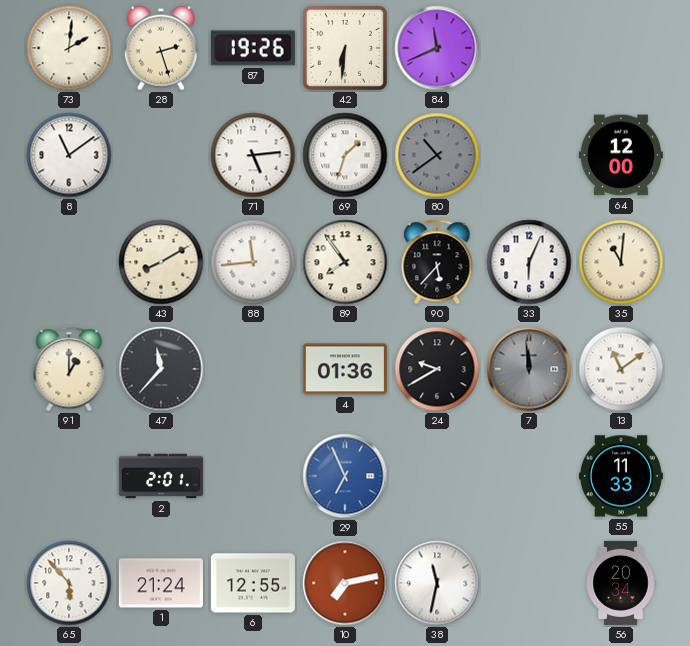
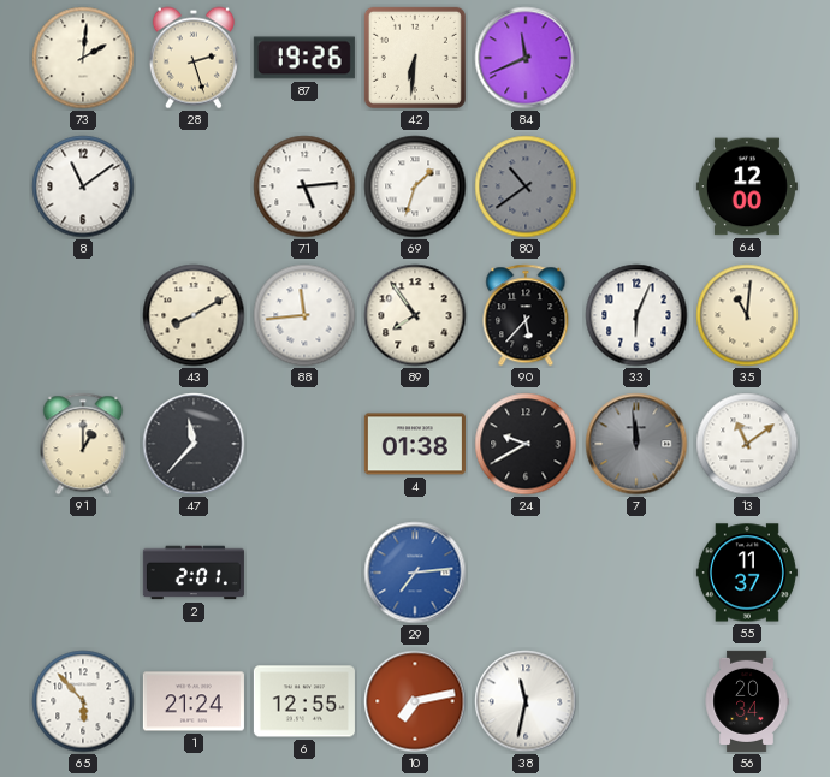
4: 01:36 -> 01:38 (415, 444)
29: 6:56 -> 7:14 (415, 573)
55: 11:33 -> 11:37 (747, 573)
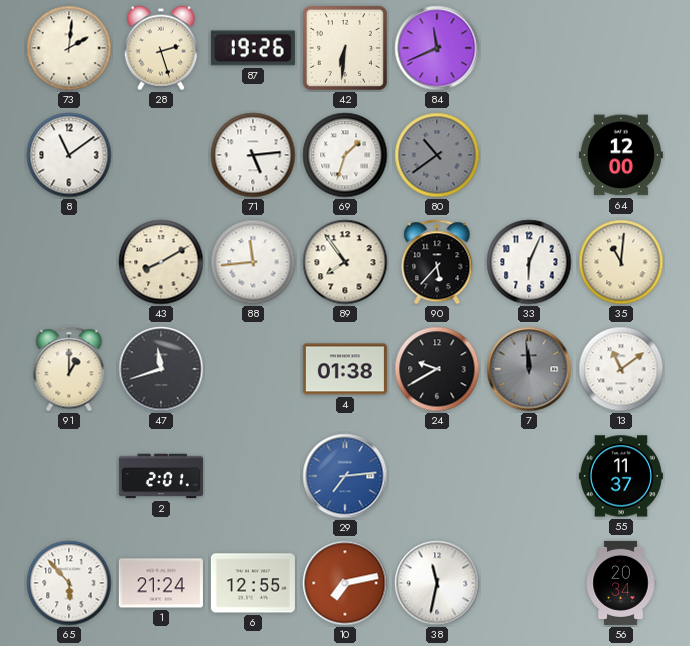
47: 11:37 -> 11:42 (161, 369)
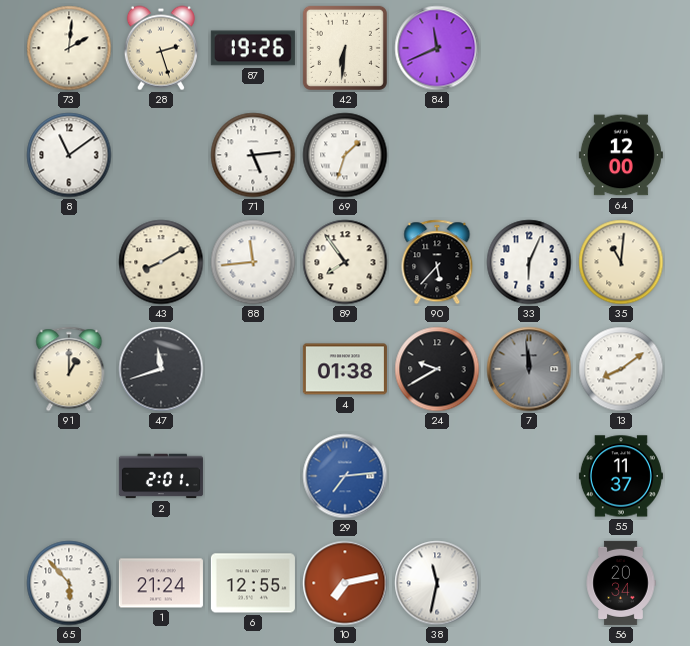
80: 10:39 -> none (437, 155)
13: 11:09 -> 8:09 (621, 369)
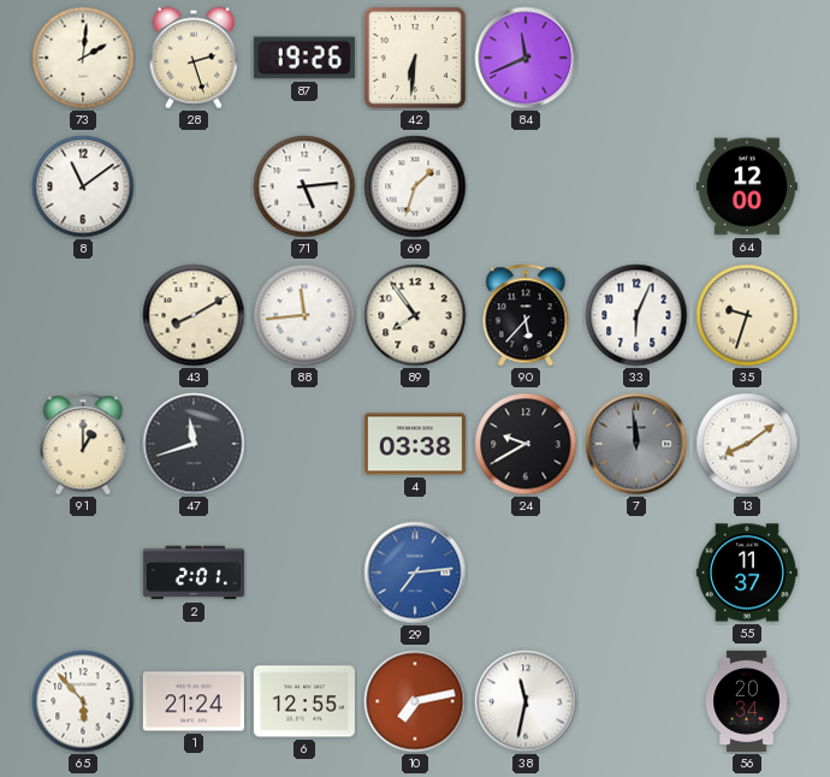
35: 11:01 -> 9:33 (747, 315)
4: 01:38 -> 03:38 (415, 444)
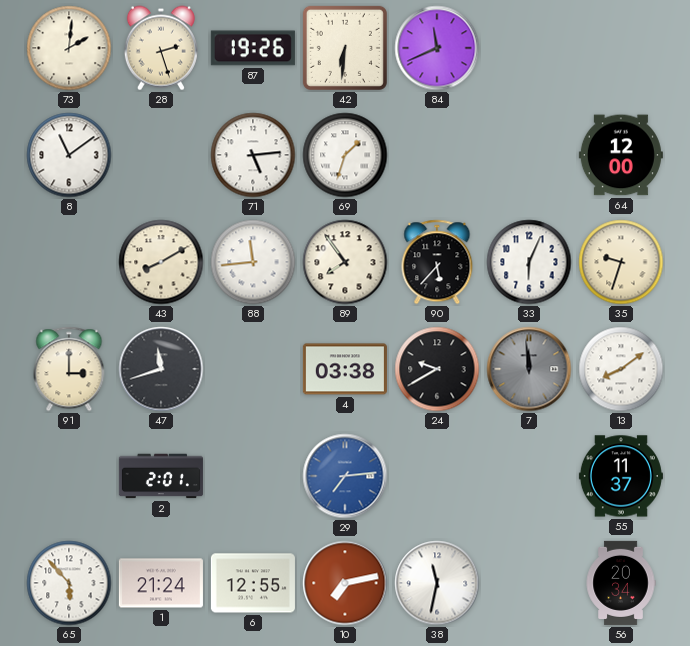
91: 1:00 -> 3:00 (69, 369)
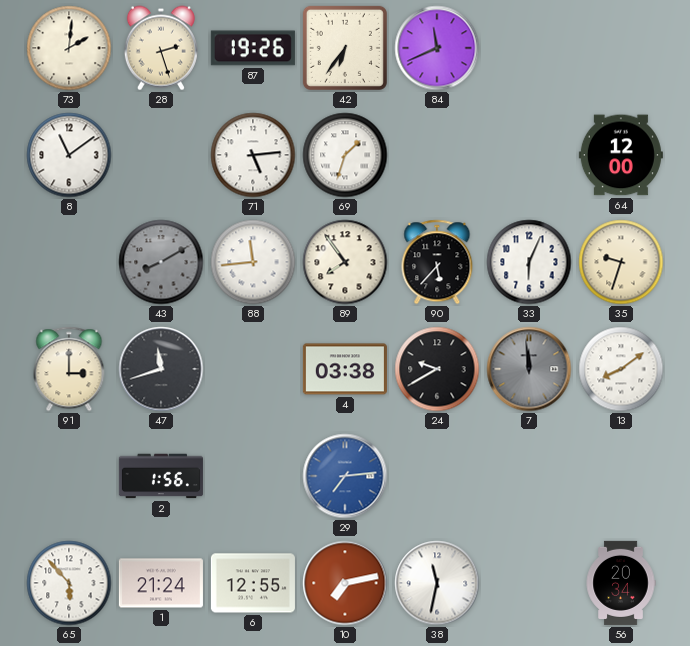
42: 6:31 -> 6:36 (345, 48)
43 dial: cream -> grey (161, 262)
2: 2:01 -> 1:56 (161, 476)
55: 11:37 -> none (621, 476)
